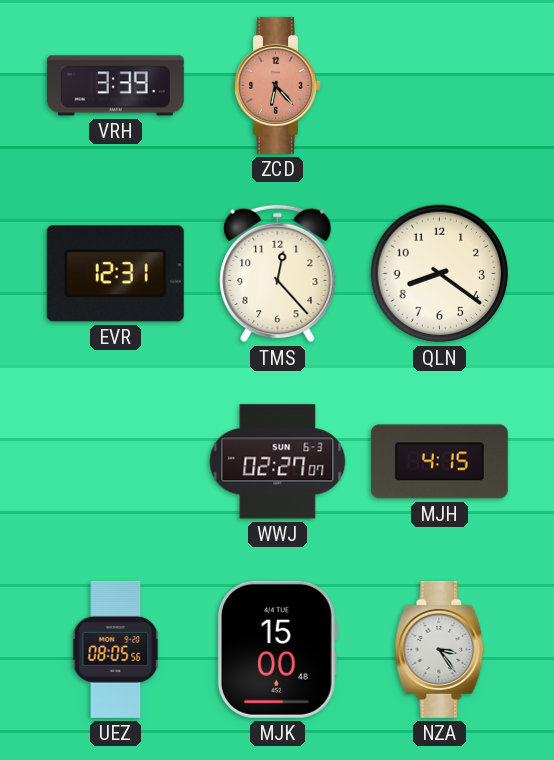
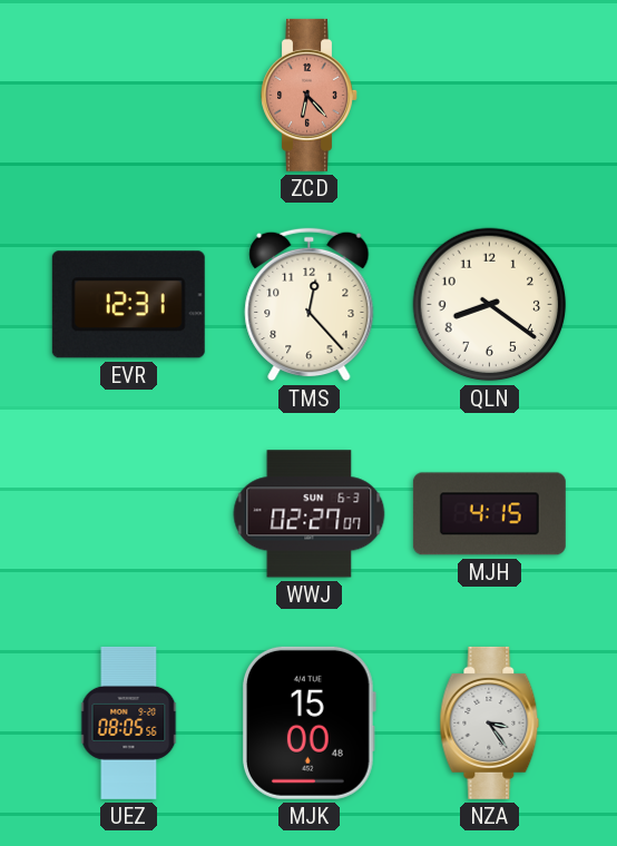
VRH: 3:39 -> none (115, 86)
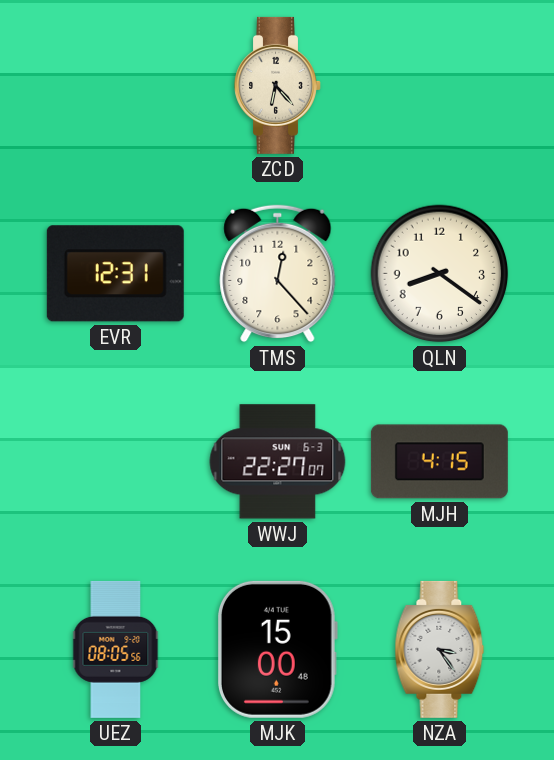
ZCD dial: salmon -> cream (278, 85)
WWJ: 02:27 -> 22:27 (278, 462)
